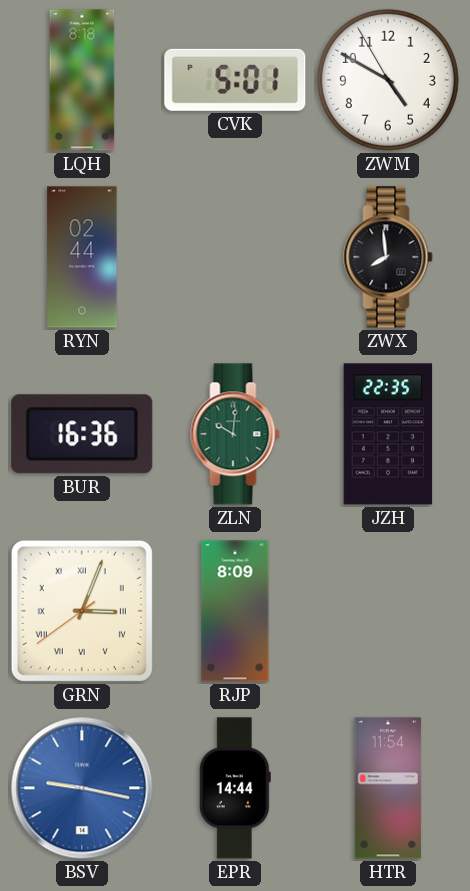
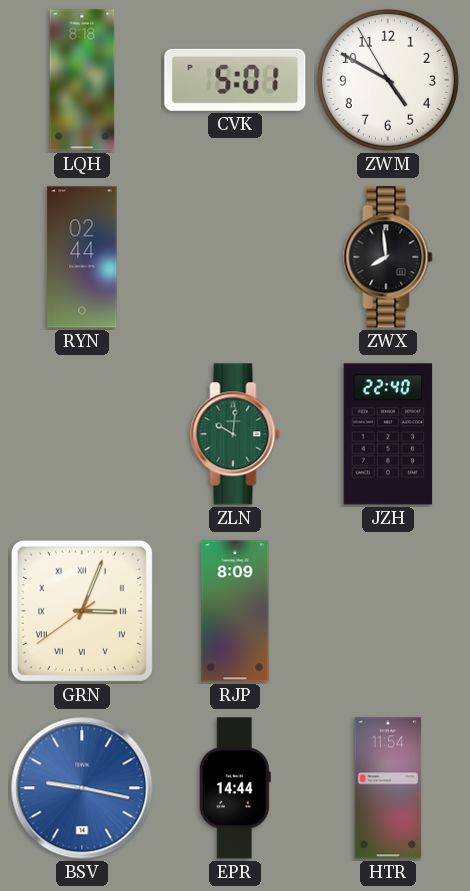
BUR: 16:36 -> none (82, 434)
JZH: 22:35 -> 22:40 (388, 434)
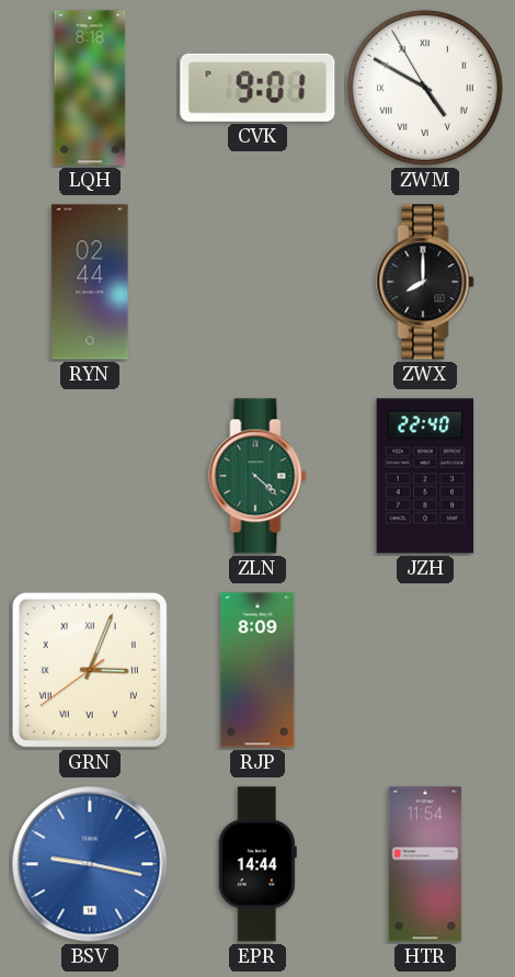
CVK: 5:01 -> 9:01 (257, 88)
ZWM numerals: Arabic -> Roman (425, 88)
ZWX: 7:59 -> 8:00 (425, 282)
ZLN: 10:01 -> 4:22 (257, 476)
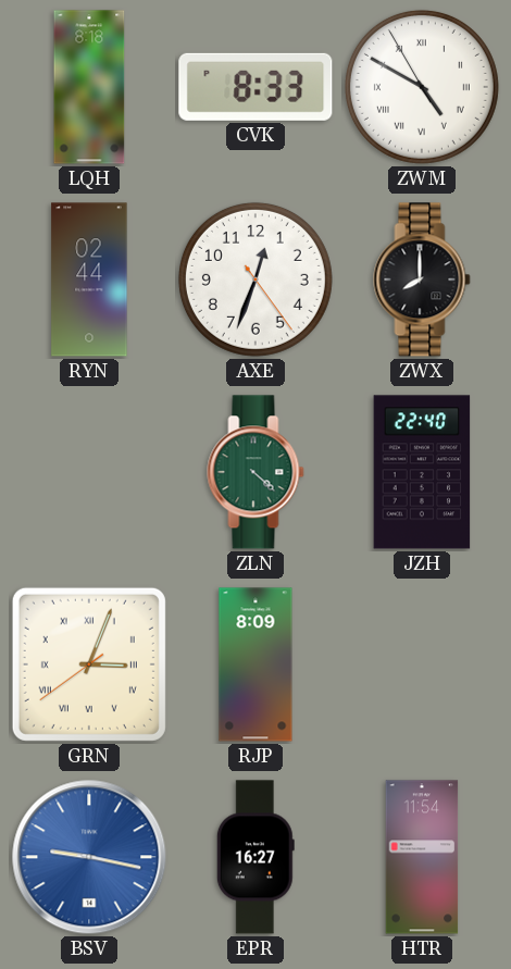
CVK: 9:01 -> 8:33 (255, 87)
AXE: none -> 12:33 (255, 279)
EPR: 14:44 -> 16:27 (255, 857)
